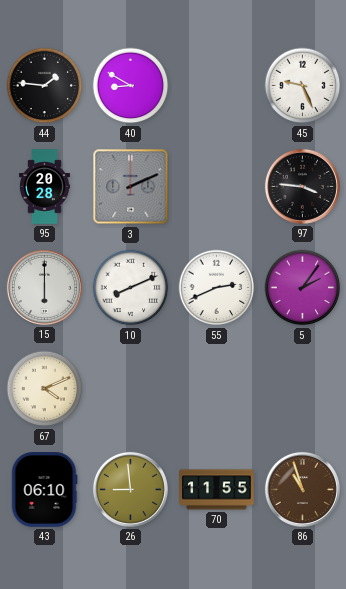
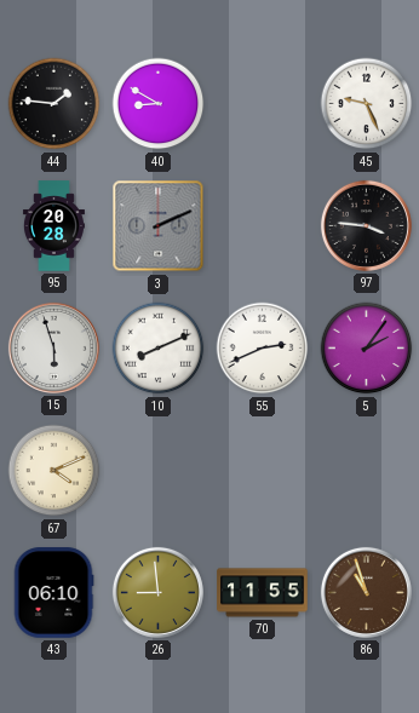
15: 6:00 -> 5:57 (53, 347)
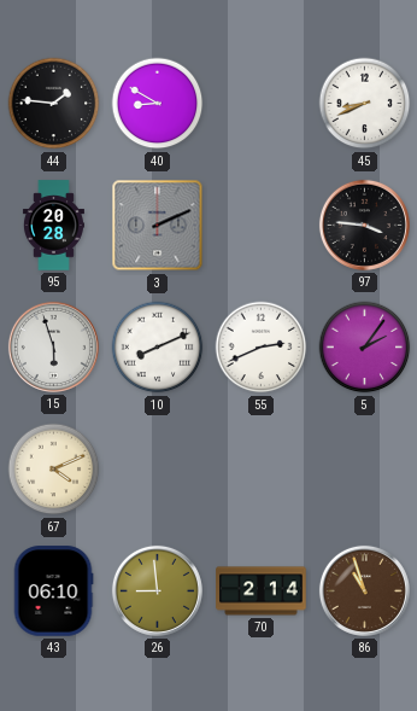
45: 9:26 -> 8:41 (365, 104)
70: 11:55 -> 2:14 (262, 591)
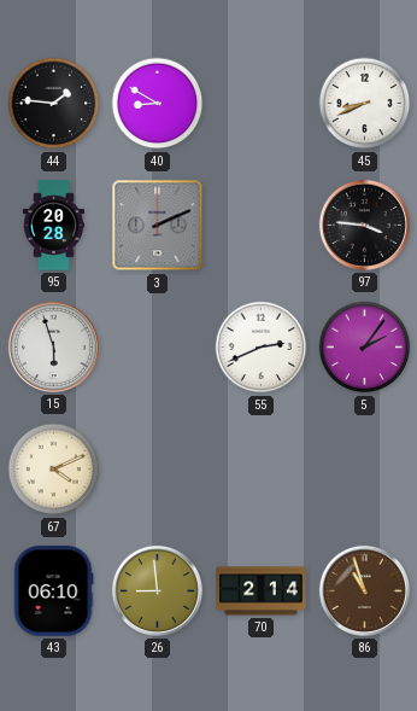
10: 8:11 -> none (158, 348)
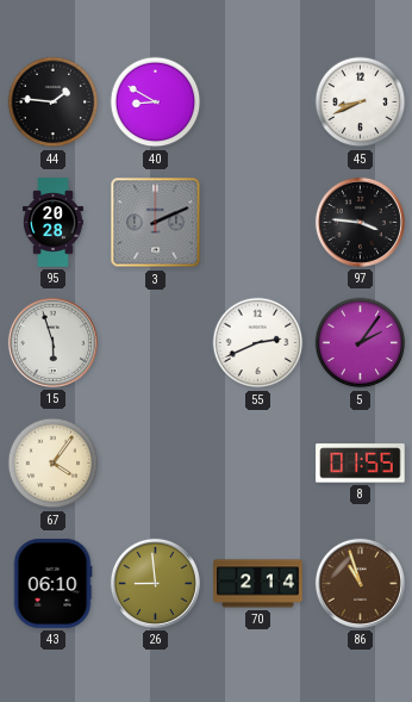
67: 4:11 -> 4:06 (54, 464)
8: none -> 01:55 (361, 464)
